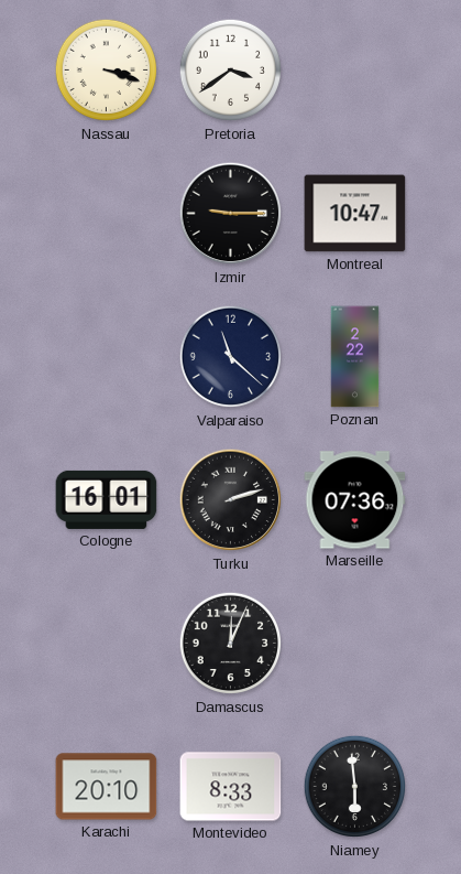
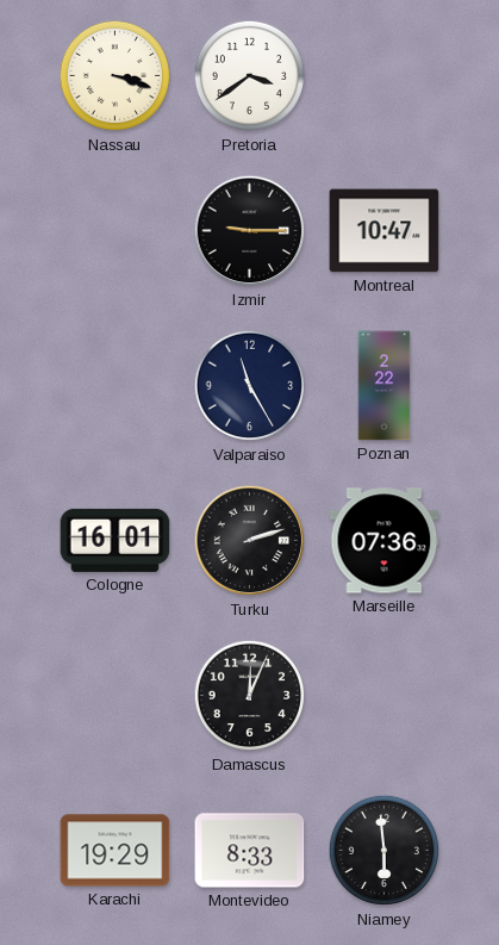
Valparaiso: 11:22 -> 11:25 (250, 386)
Karachi: 20:10 -> 19:29 (116, 851)
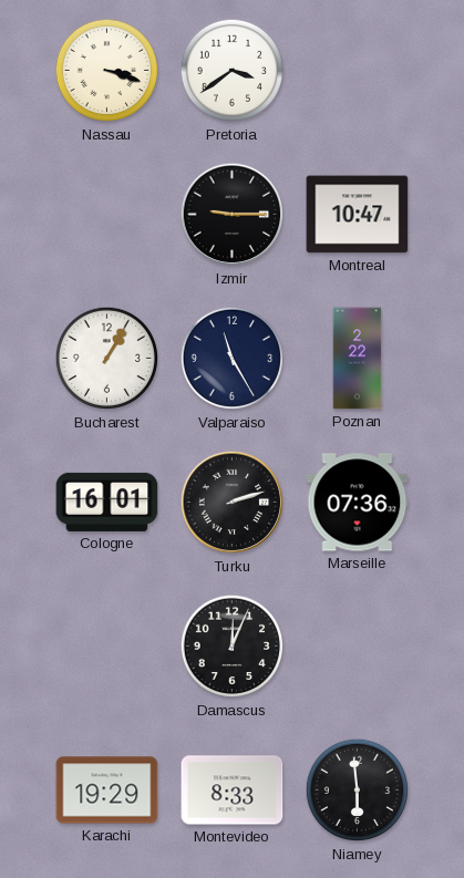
Bucharest: none -> 1:05 (107, 359)
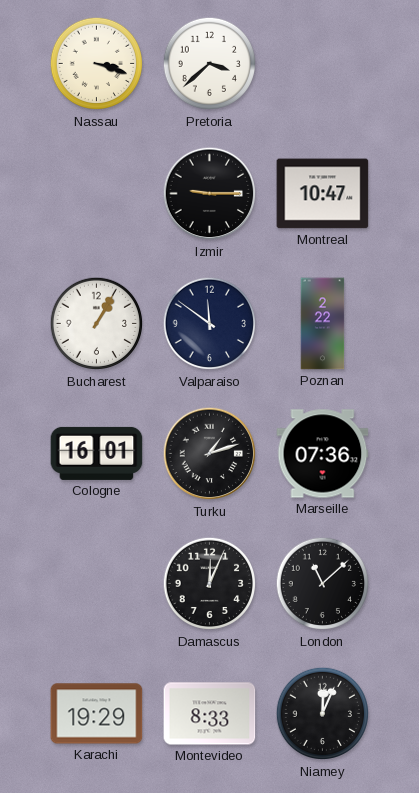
Pretoria: 3:39 -> 3:38 (210, 64)
Valparaiso: 11:25 -> 11:51 (210, 324)
Turku: 2:12 -> 1:12 (210, 454)
London: none -> 11:08 (323, 584)
Niamey: 5:59 -> 12:04 (323, 714)
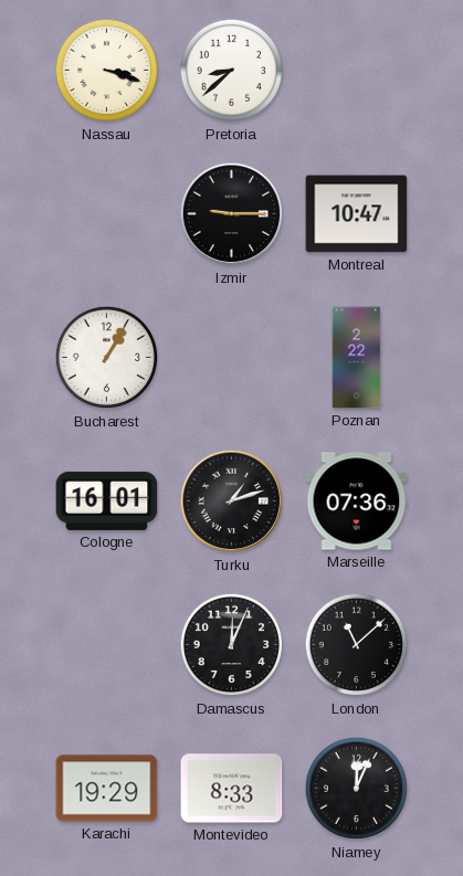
Pretoria: 3:38 -> 8:38 (232, 71)
Valparaiso: 11:51 -> none (210, 324)
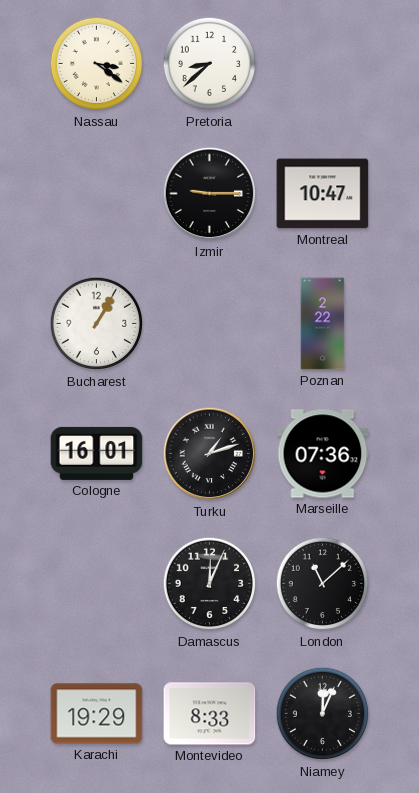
Nassau: 3:18 -> 3:21 (97, 64)
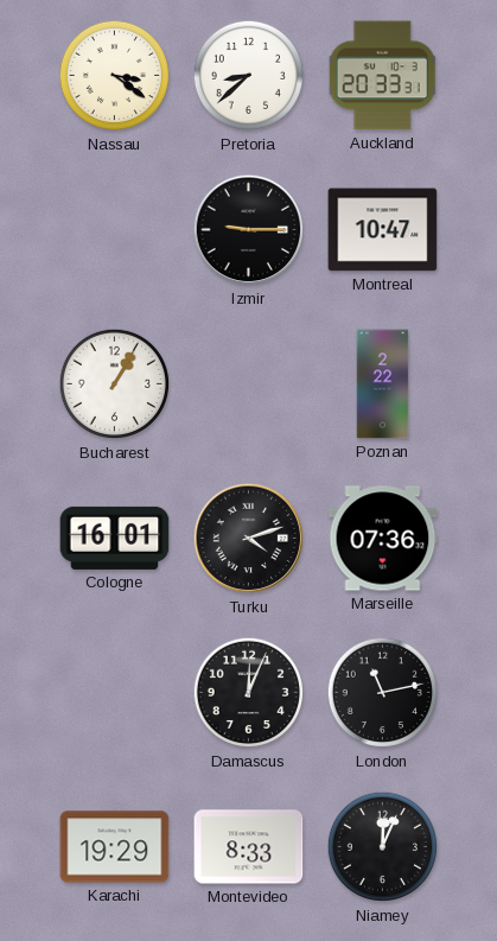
Auckland: none -> 20:33 (382, 76)
Turku: 1:12 -> 4:12 (249, 539)
London: 11:08 -> 11:13 (383, 693)
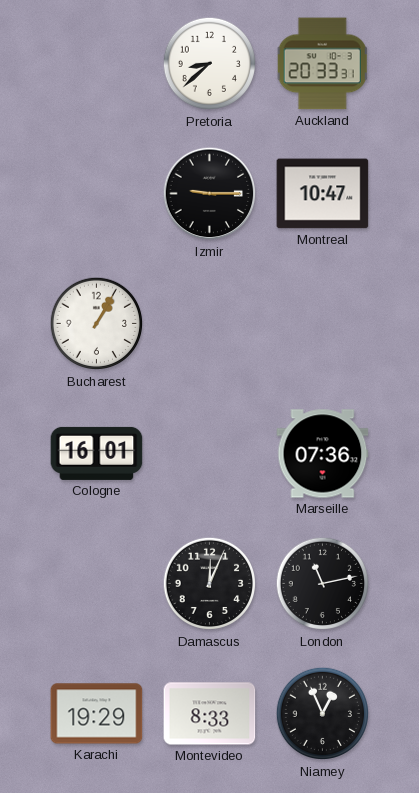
Nassau: 3:21 -> none (115, 76)
Poznan: 2:22 -> none (383, 384)
Turku: 4:12 -> none (249, 539)
Niamey: 12:04 -> 12:56 (323, 714)
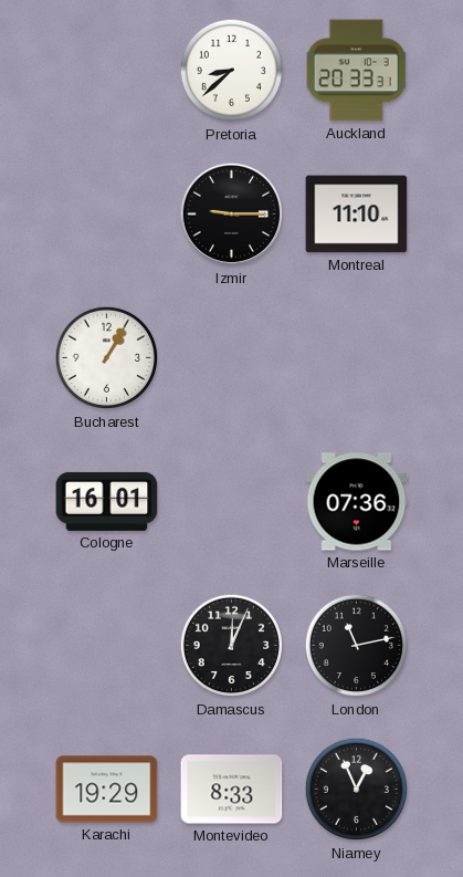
Montreal: 10:47 -> 11:10 (357, 215)
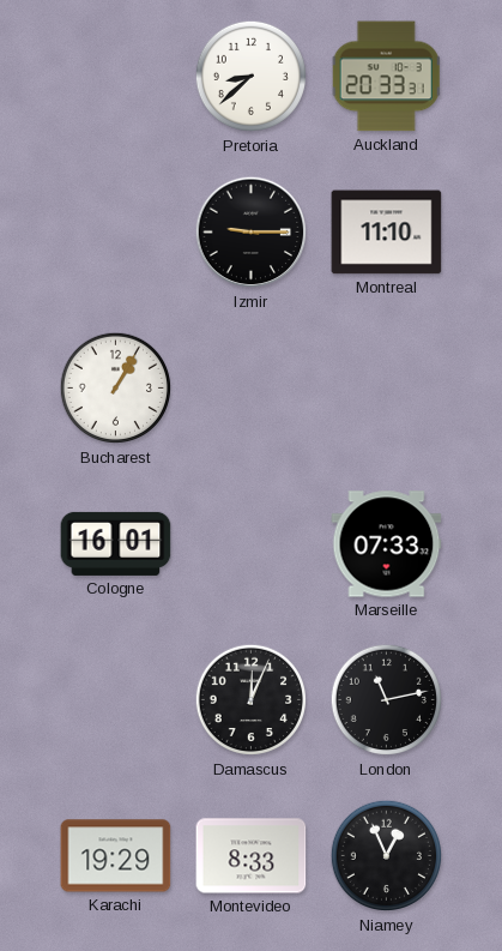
Marseille: 07:36 -> 07:33 (387, 544)
